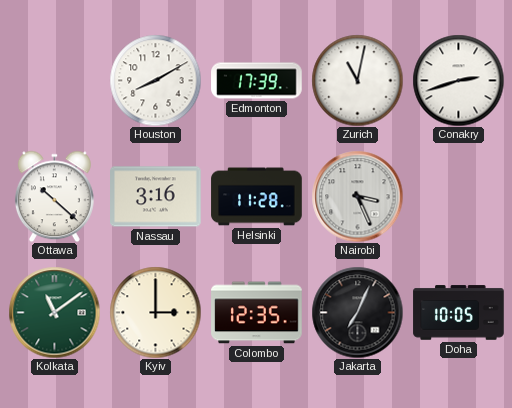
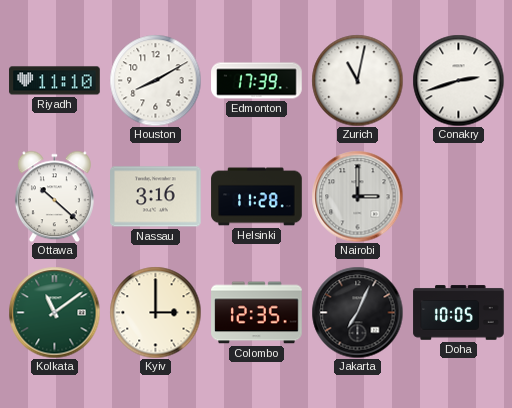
Riyadh: none -> 11:10 (55, 81)
Nairobi: 3:26 -> 3:00 (357, 196)
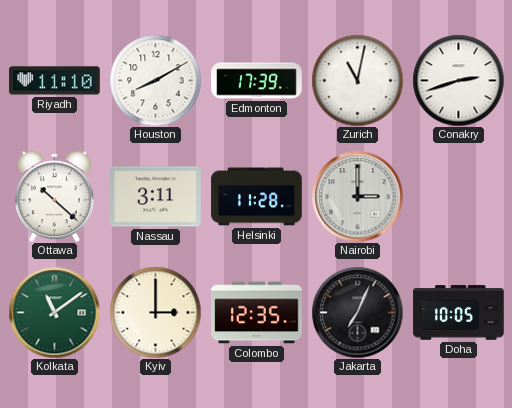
Nassau: 3:16 -> 3:11 (156, 197)
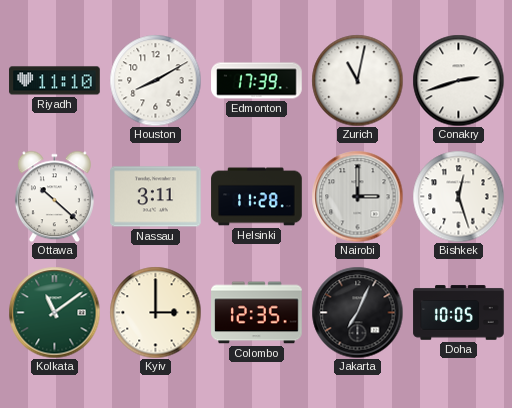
Bishkek: none -> 12:27 (458, 196)
